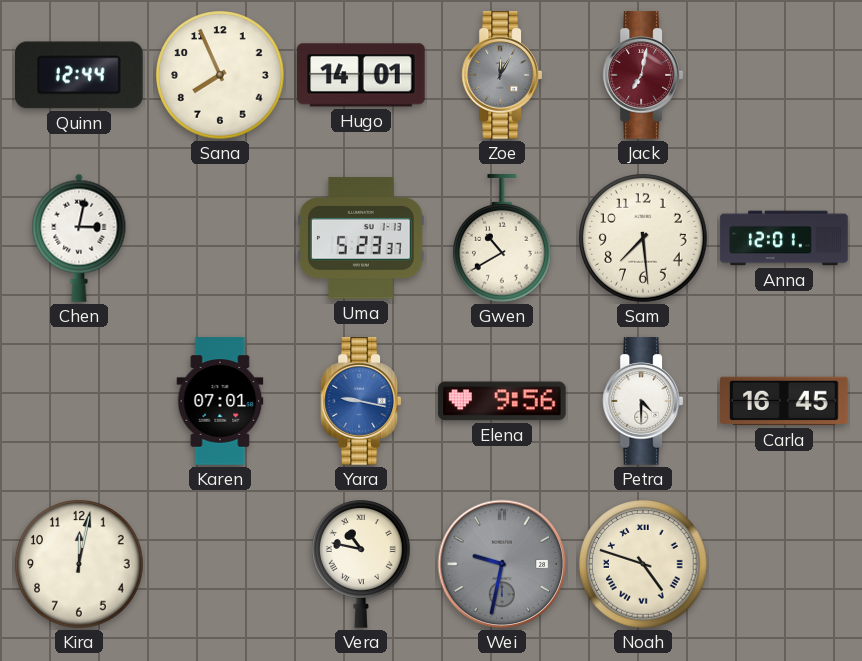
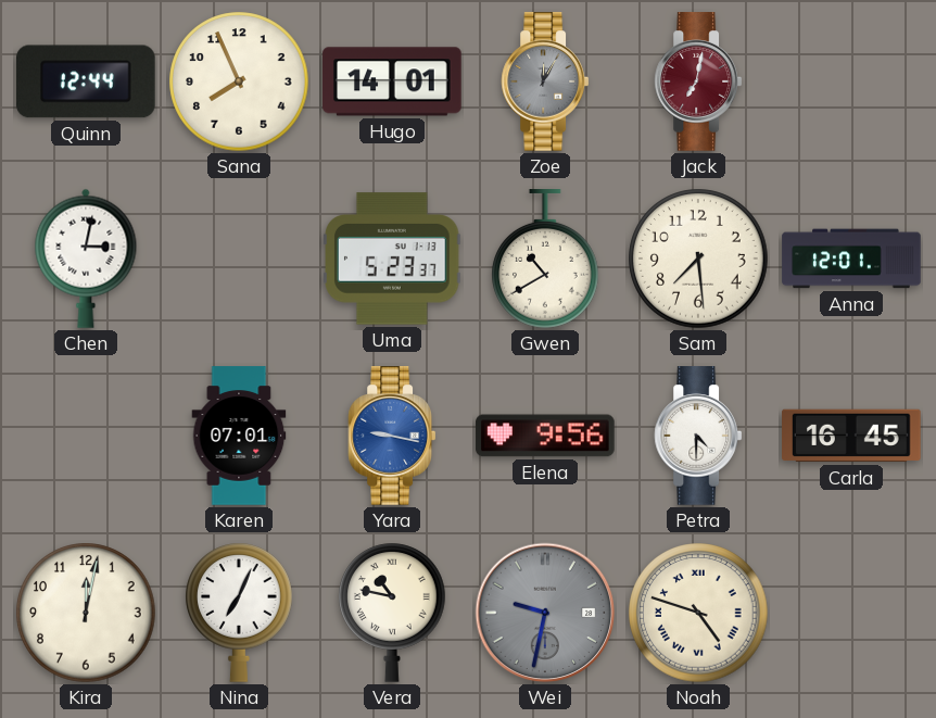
Nina: none -> 7:04 (240, 613)
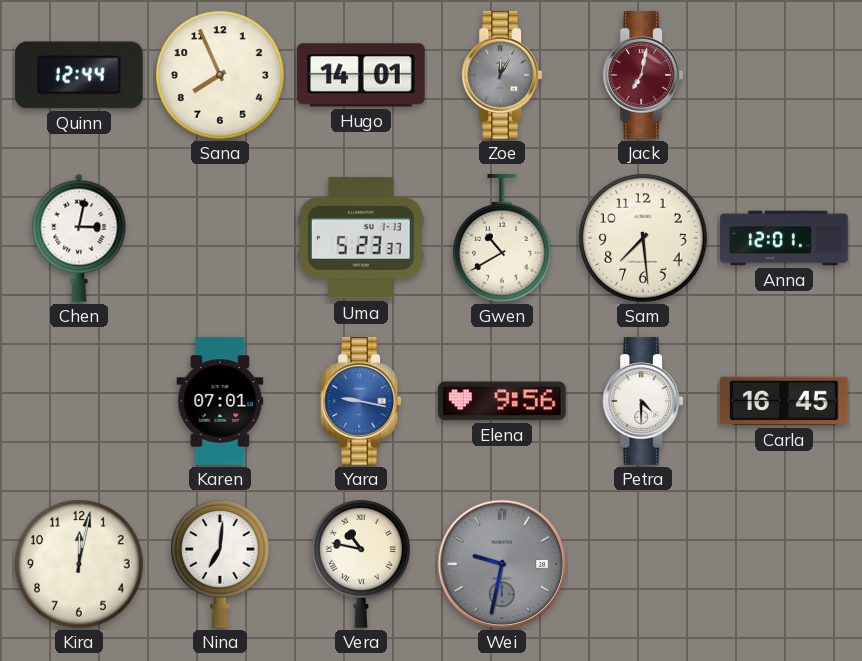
Nina: 7:04 -> 7:01 (221, 564)
Noah: 4:48 -> none (698, 613)
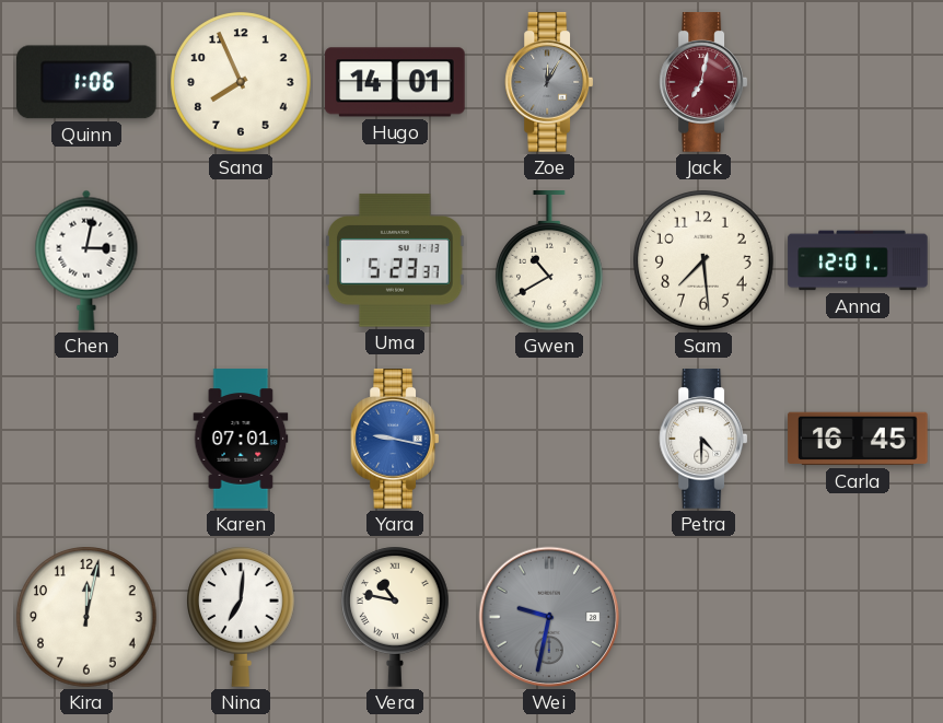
Quinn: 12:44 -> 1:06 (88, 82)
Elena: 9:56 -> none (502, 401)
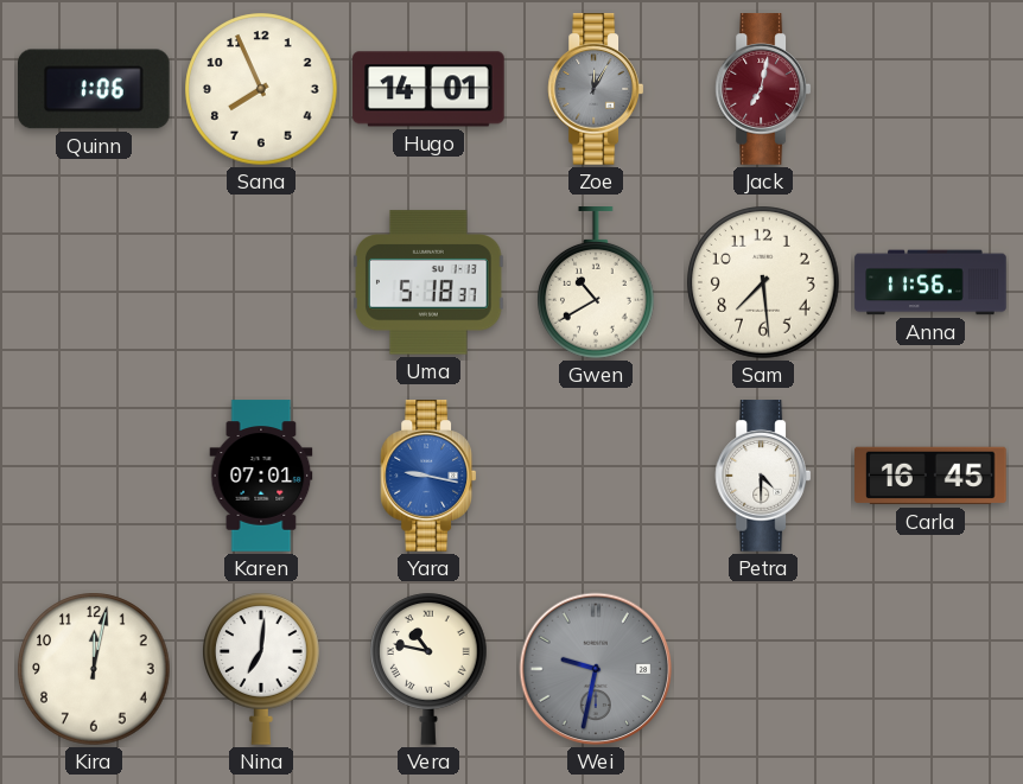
Chen: 3:02 -> none (86, 260)
Uma: 5:23 -> 5:18 (430, 282)
Anna: 12:01 -> 11:56 (930, 282)
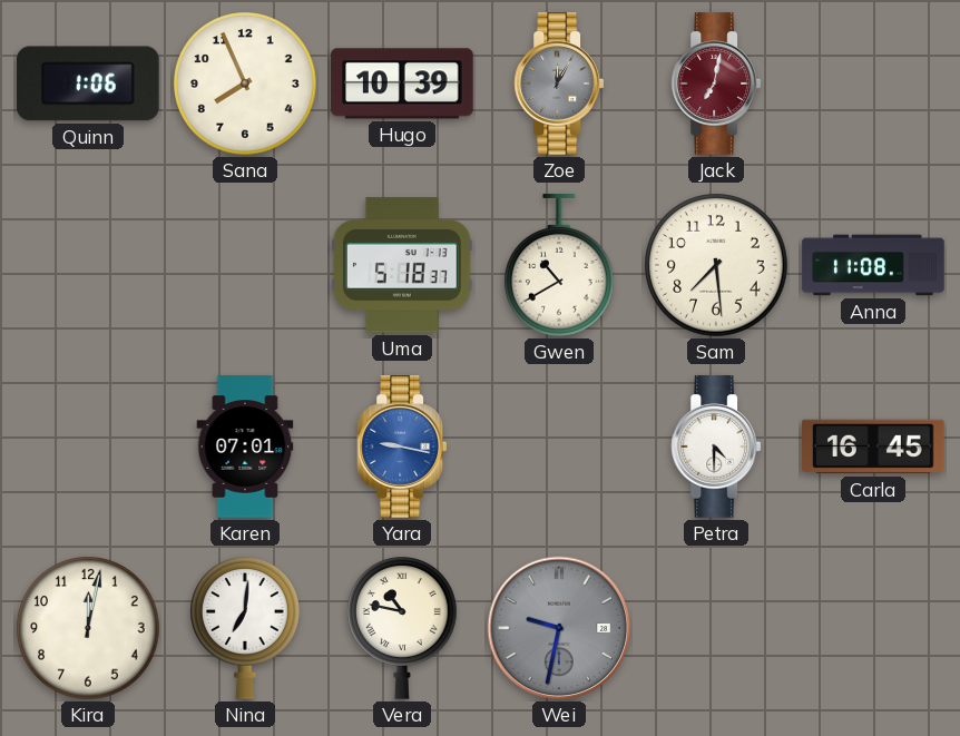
Hugo: 14:01 -> 10:39 (402, 84)
Anna: 11:56 -> 11:08 (873, 265)
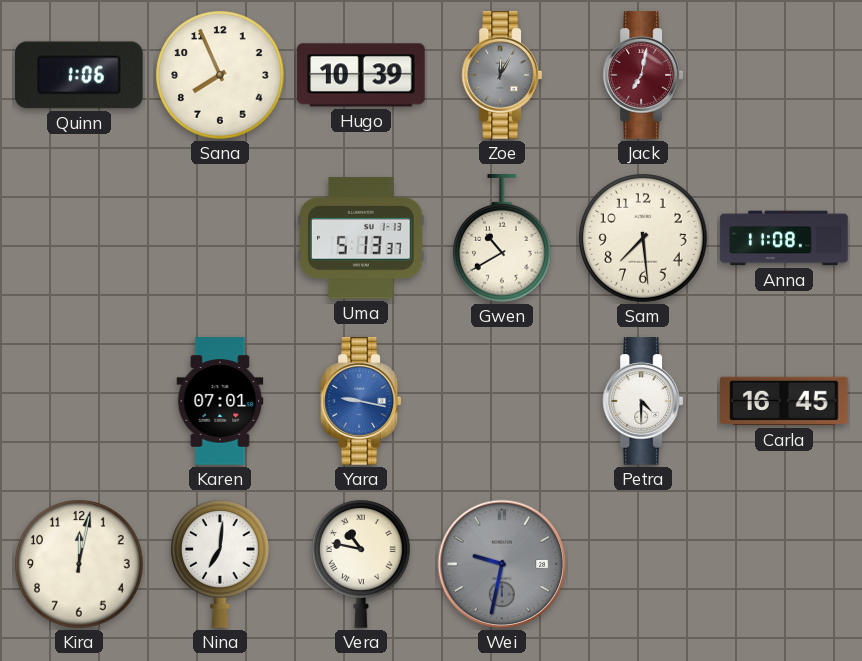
Uma: 5:18 -> 5:13 (362, 238)
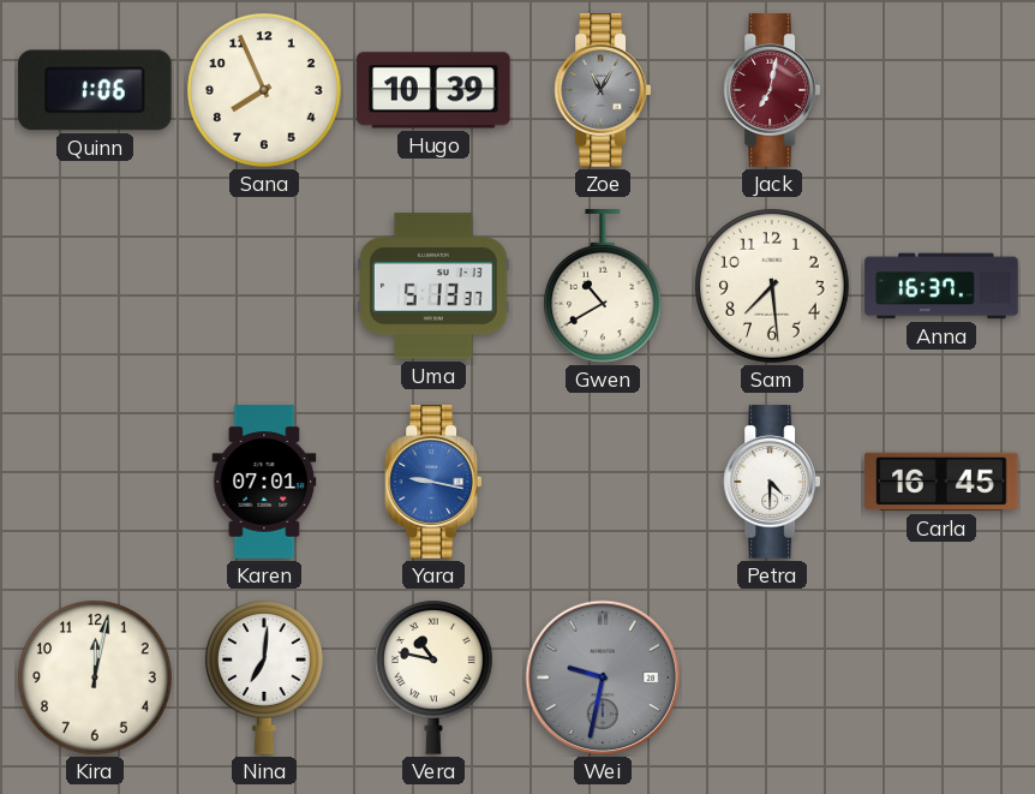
Zoe: 12:05 -> 11:05 (603, 90)
Anna: 11:08 -> 16:37 (941, 286)
